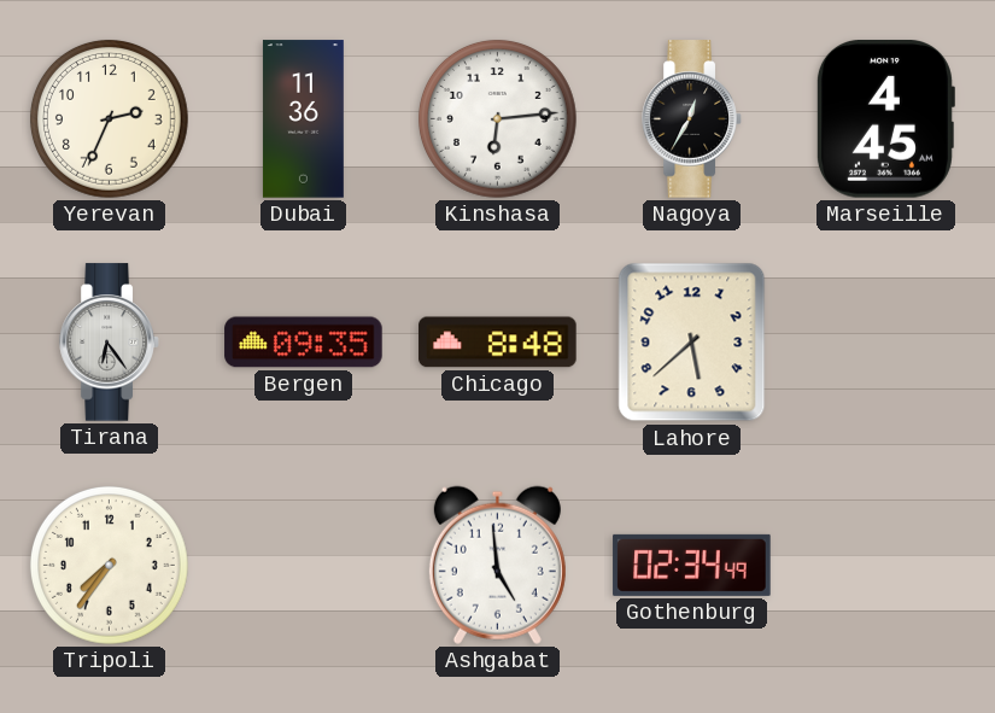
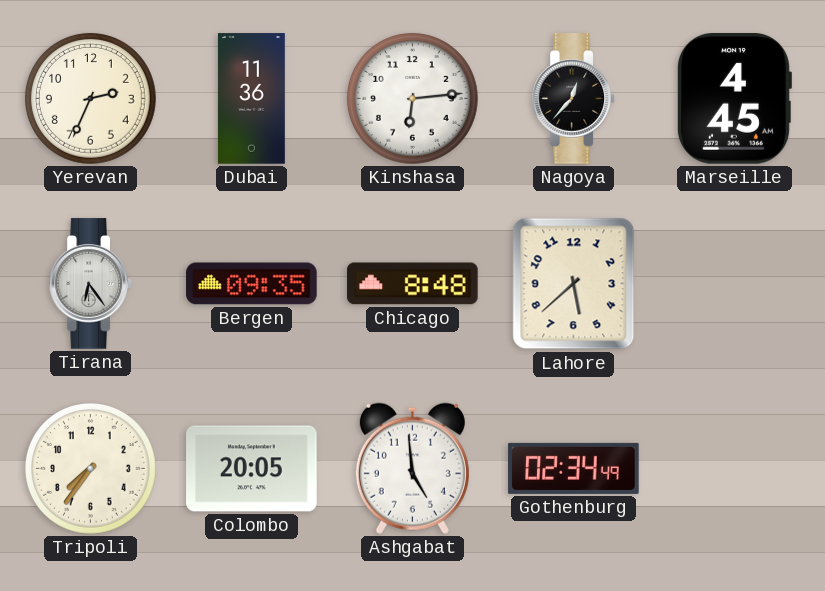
Nagoya: 12:35 -> 12:37 (574, 99)
Colombo: none -> 20:05 (252, 469)
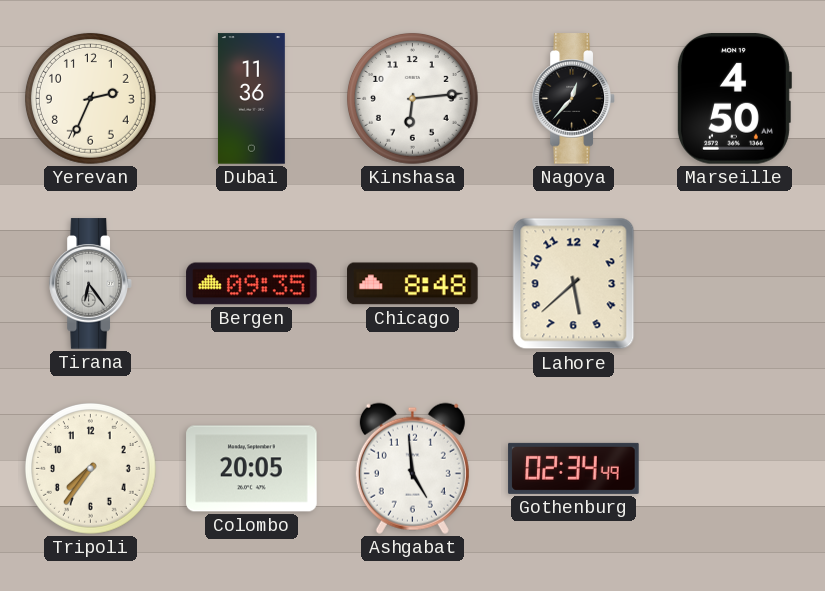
Marseille: 4:45 -> 4:50 (734, 99)
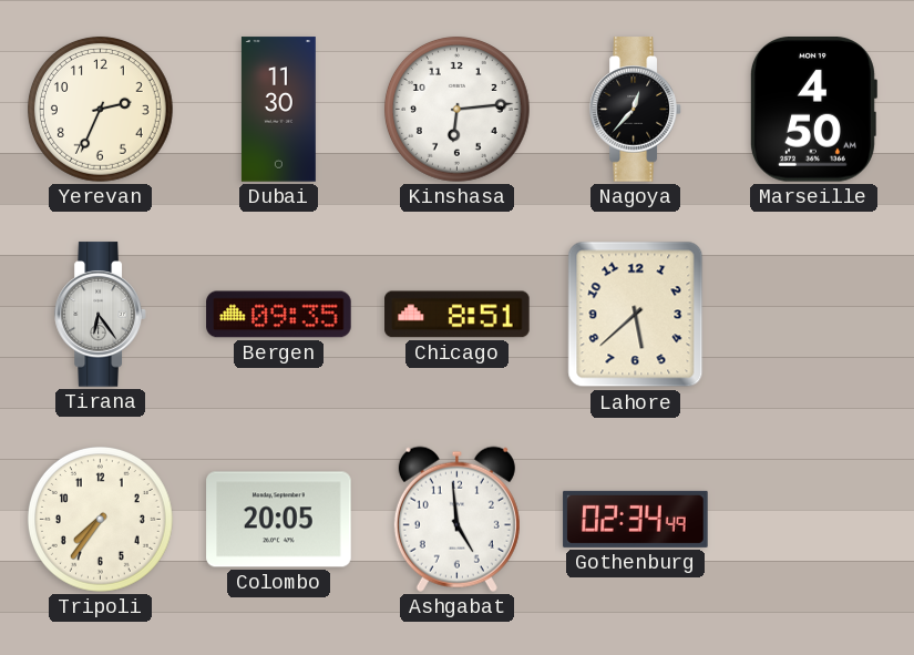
Dubai: 11:36 -> 11:30 (278, 110)
Chicago: 8:48 -> 8:51 (458, 315)
